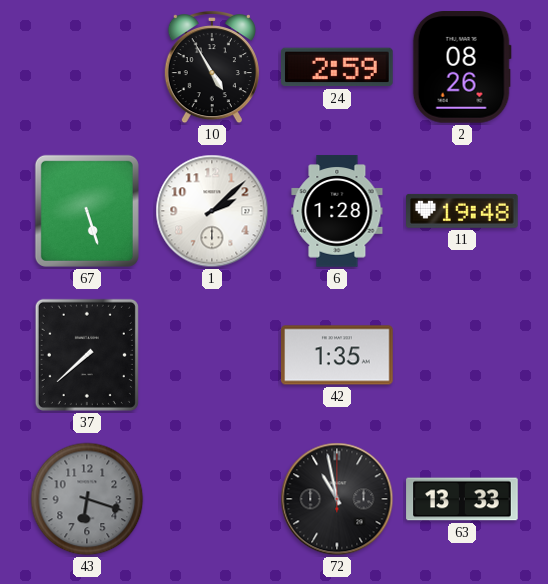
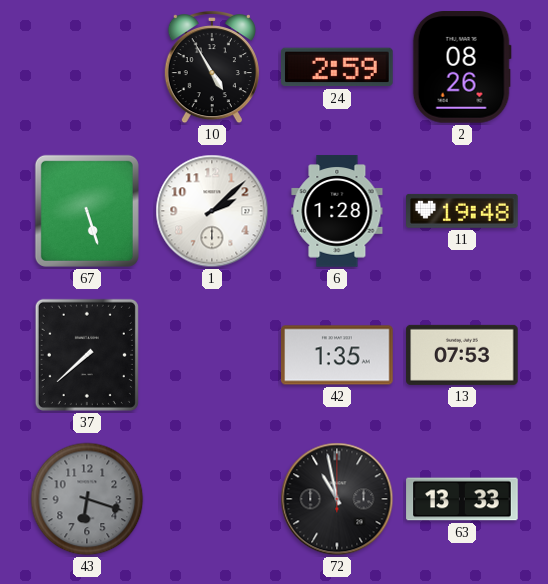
13: none -> 07:53 (462, 355)
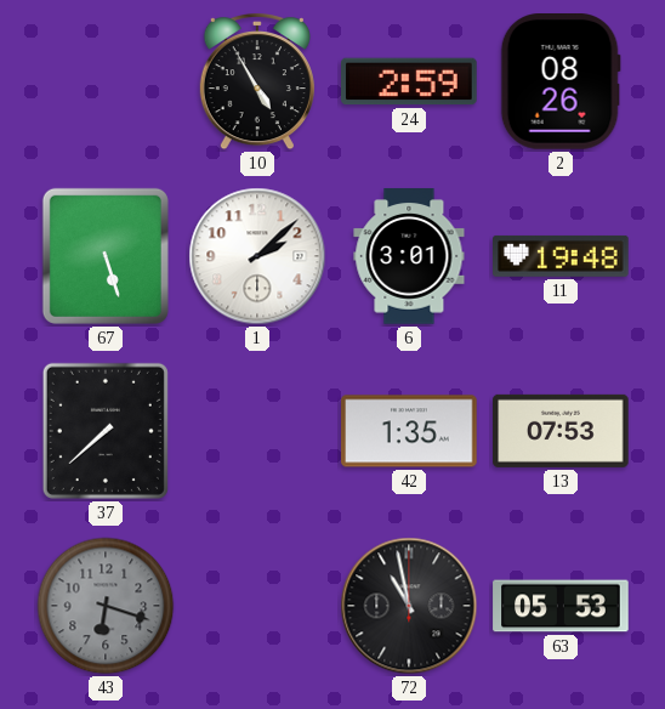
6: 1:28 -> 3:01 (409, 256)
63: 13:33 -> 05:53 (561, 606)
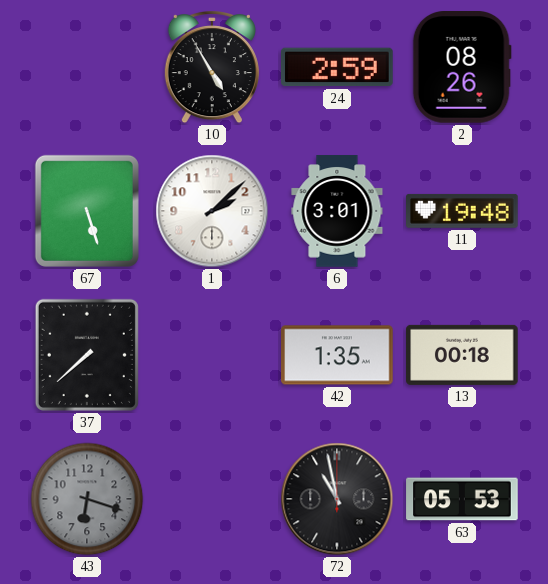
13: 07:53 -> 00:18 (462, 355)
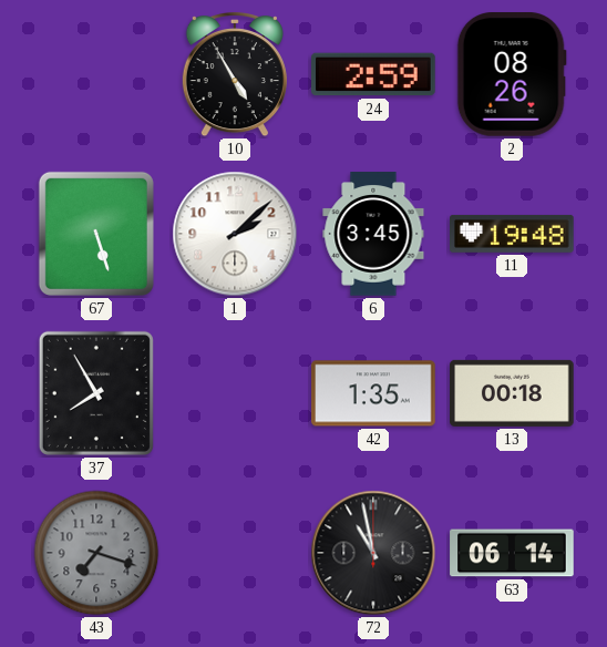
6: 3:01 -> 3:45 (373, 234)
37: 7:38 -> 7:55 (96, 393)
43: 6:18 -> 7:18 (96, 553)
63: 05:53 -> 06:14 (512, 553)
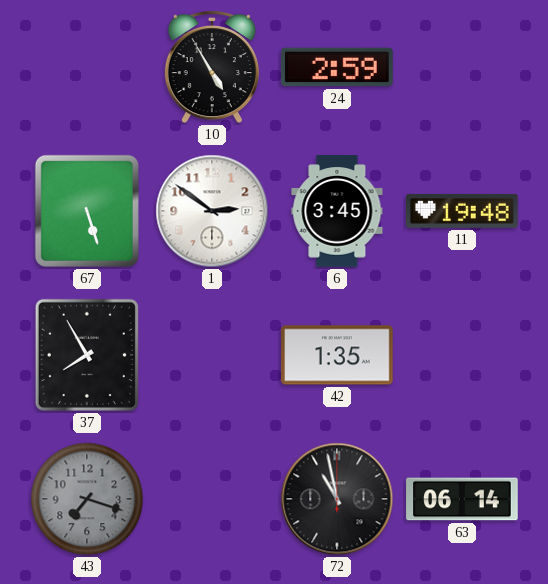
2: 08:26 -> none (512, 75)
1: 2:08 -> 2:51 (212, 211)
13: 00:18 -> none (512, 393)
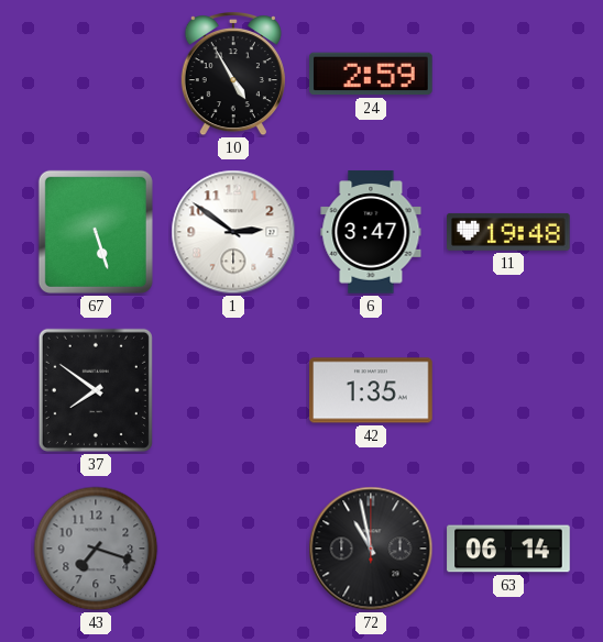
6: 3:45 -> 3:47 (371, 232)
37: 7:55 -> 7:51 (96, 390)
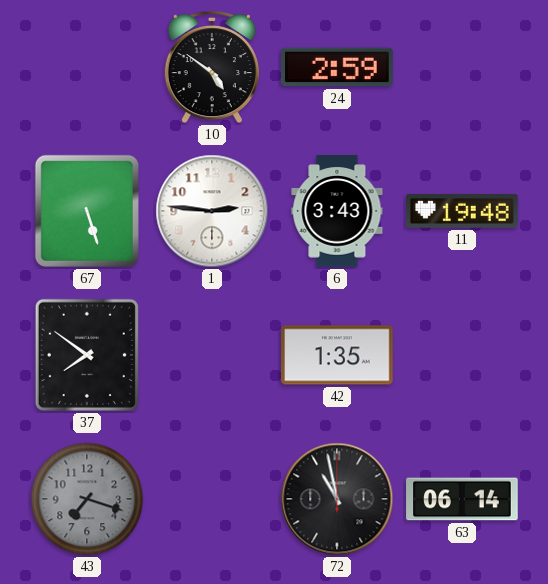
10: 4:55 -> 4:51 (212, 68)
1: 2:51 -> 2:46 (212, 211)
6: 3:47 -> 3:43 (337, 211)
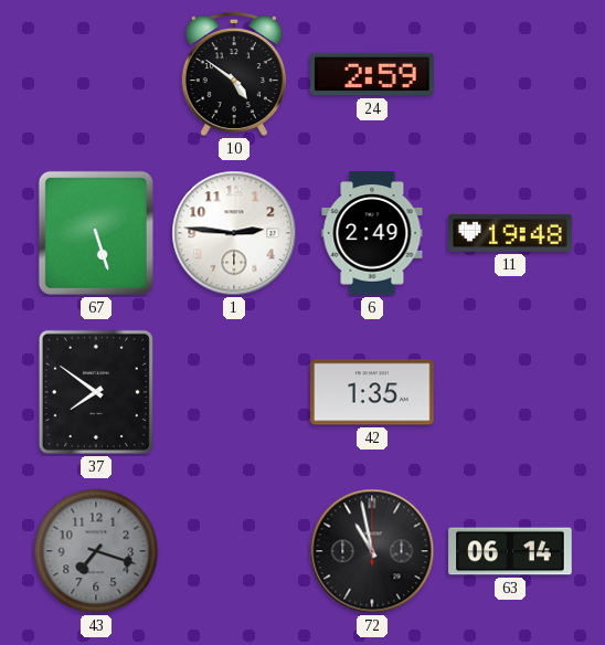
6: 3:43 -> 2:49 (372, 233)
